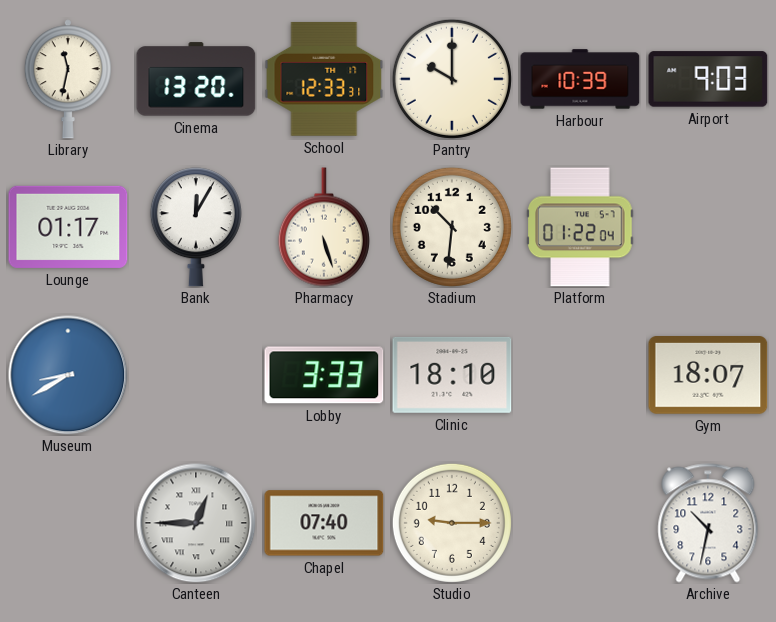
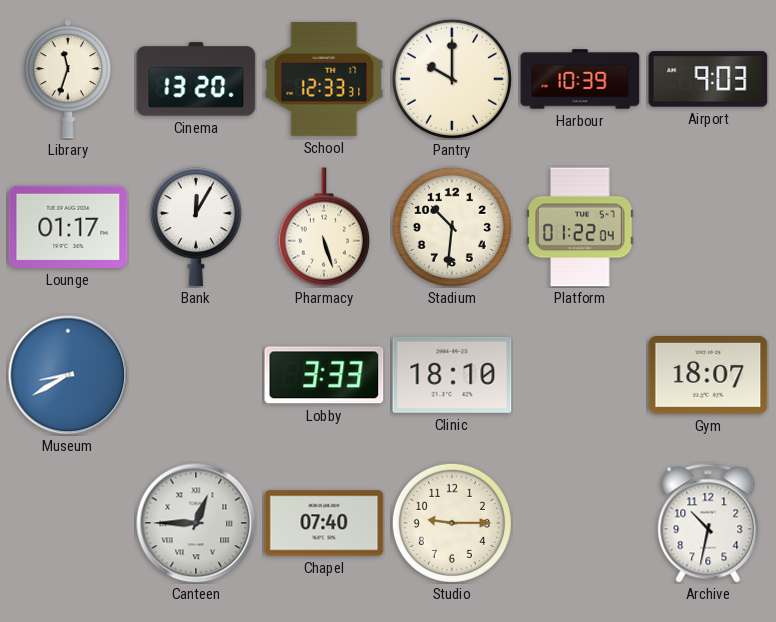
Library: 11:32 -> 11:33 (68, 79)
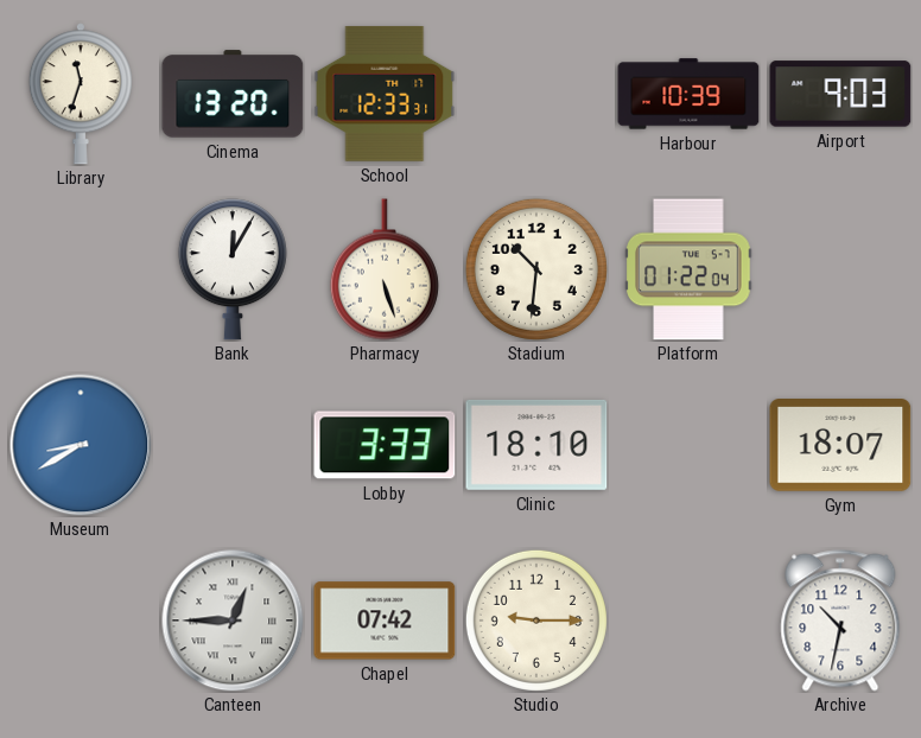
Pantry: 10:00 -> none (452, 79)
Lounge: 01:17 -> none (68, 227)
Chapel: 07:40 -> 07:42 (385, 621)
